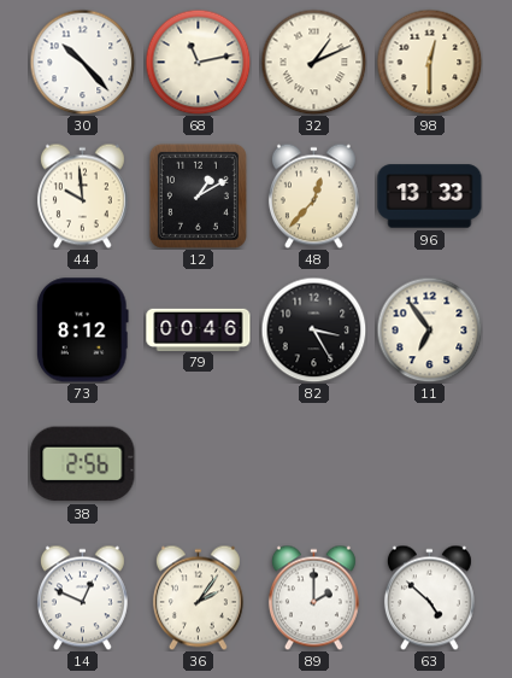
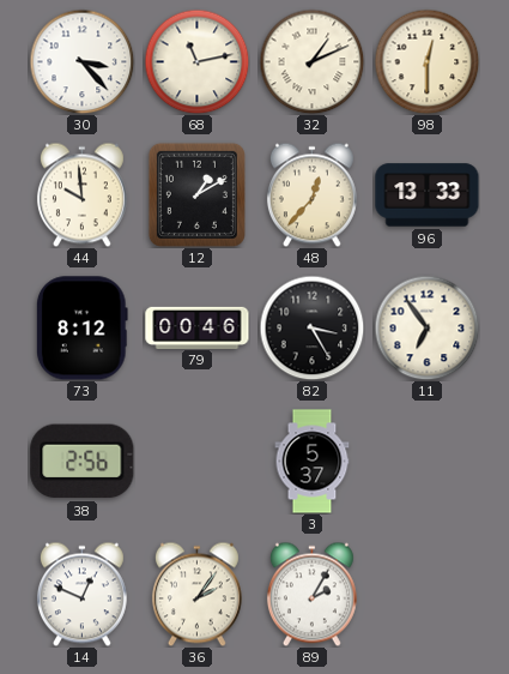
30: 10:23 -> 3:23 (81, 61)
3: none -> 5:37 (313, 462)
89: 2:00 -> 2:05 (311, 594)
63: 4:52 -> none (429, 597)
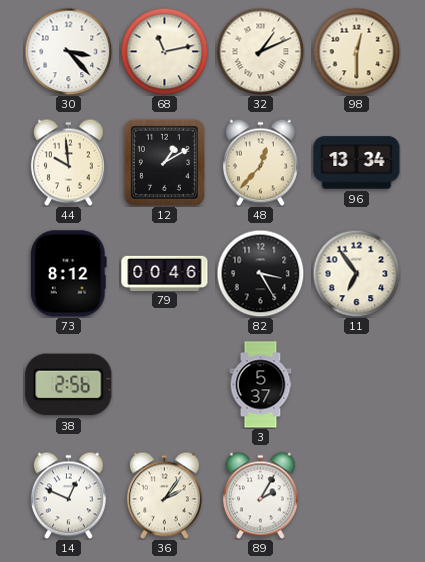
96: 13:33 -> 13:34 (357, 163)
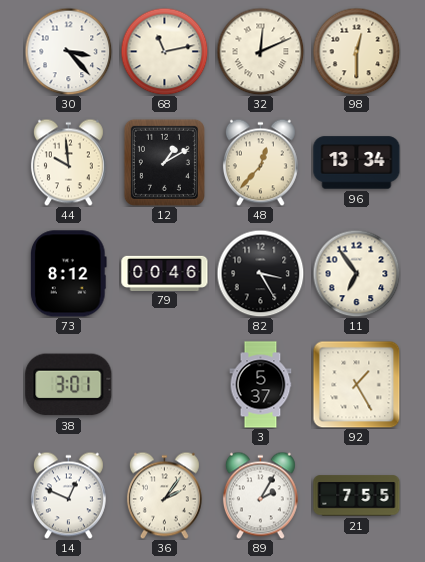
32: 1:11 -> 12:11 (260, 51)
38: 2:56 -> 3:01 (69, 385)
92: none -> 1:25 (356, 384)
21: none -> 7:55 (357, 496)
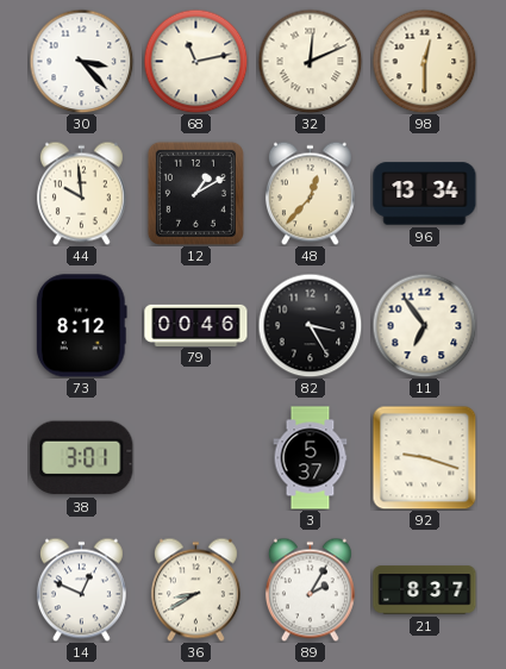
92: 1:25 -> 9:18 (424, 457)
36: 2:06 -> 8:40 (195, 589)
21: 7:55 -> 8:37 (425, 590)
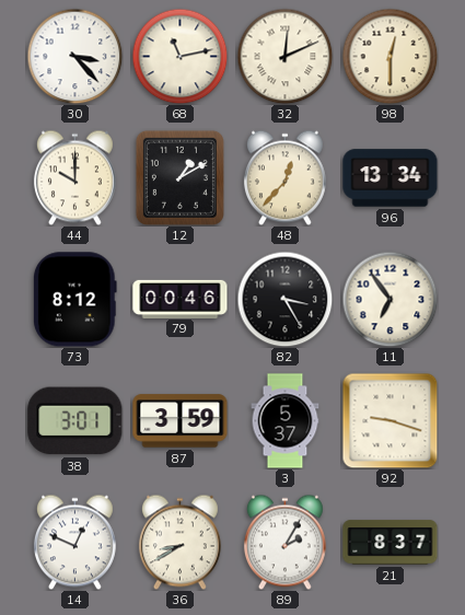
44: 9:59 -> 10:00 (74, 177)
87: none -> 3:59 (181, 421)
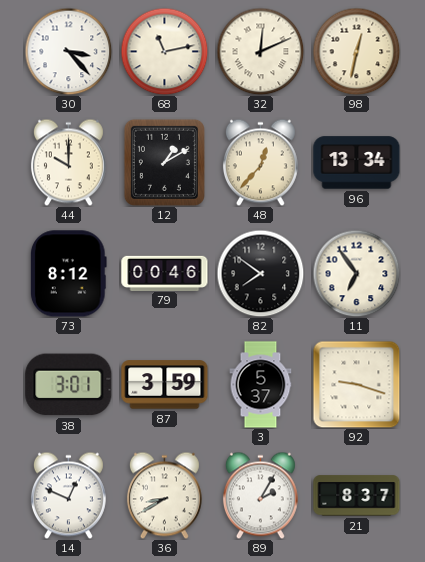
98: 12:30 -> 12:32 (356, 51)
82: 3:25 -> 7:51 (260, 273)
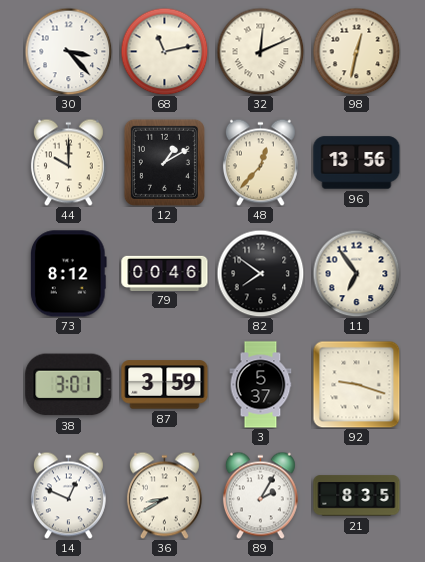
96: 13:34 -> 13:56 (357, 163)
21: 8:37 -> 8:35 (357, 496)
